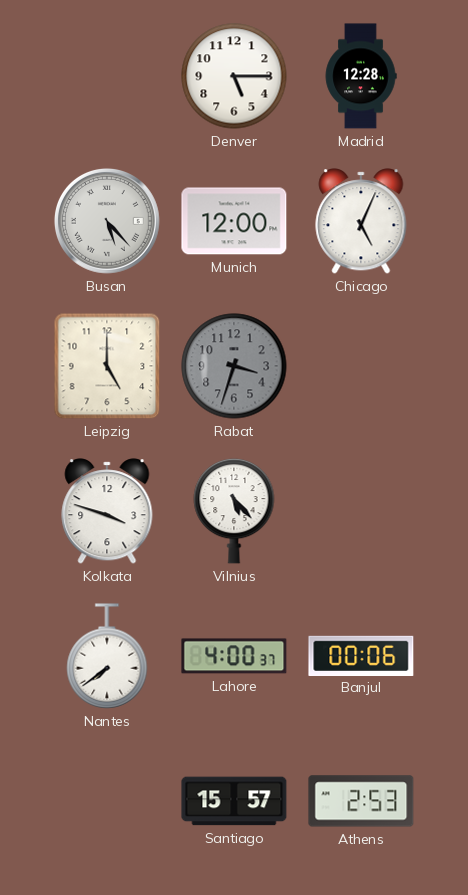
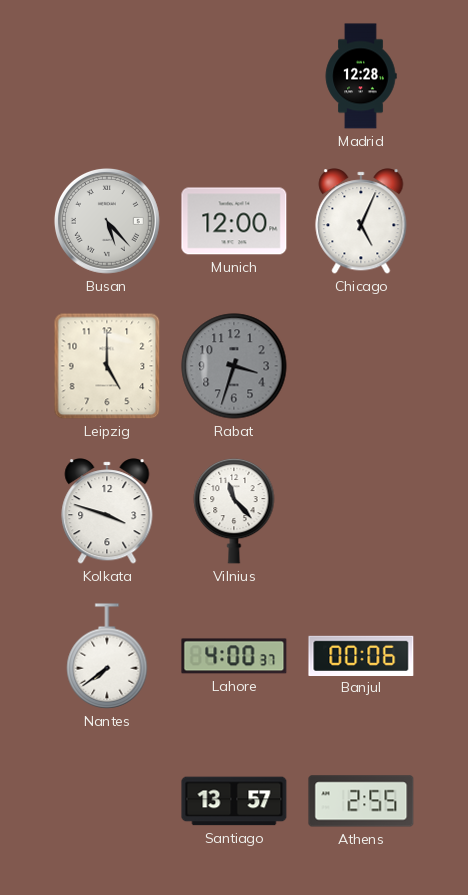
Denver: 5:15 -> none (234, 76)
Vilnius: 5:23 -> 11:23 (234, 511)
Santiago: 15:57 -> 13:57 (234, 801)
Athens: 2:53 -> 2:55 (361, 801)
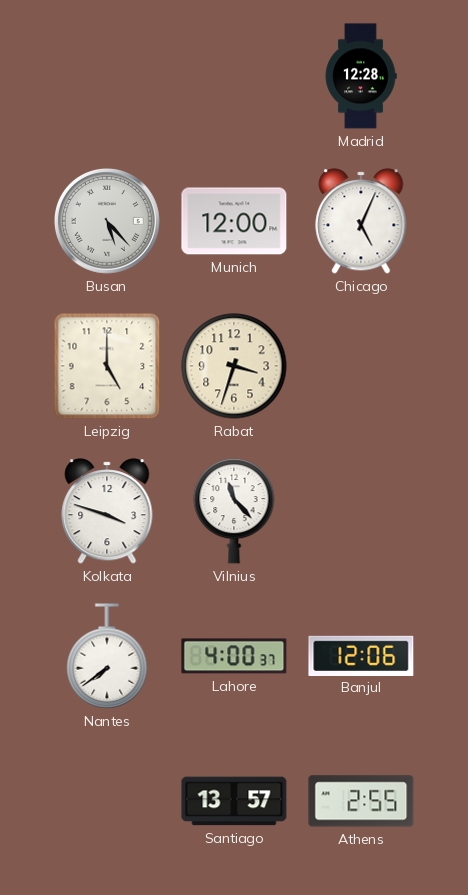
Rabat dial: grey -> cream (234, 366)
Banjul: 00:06 -> 12:06 (361, 655)
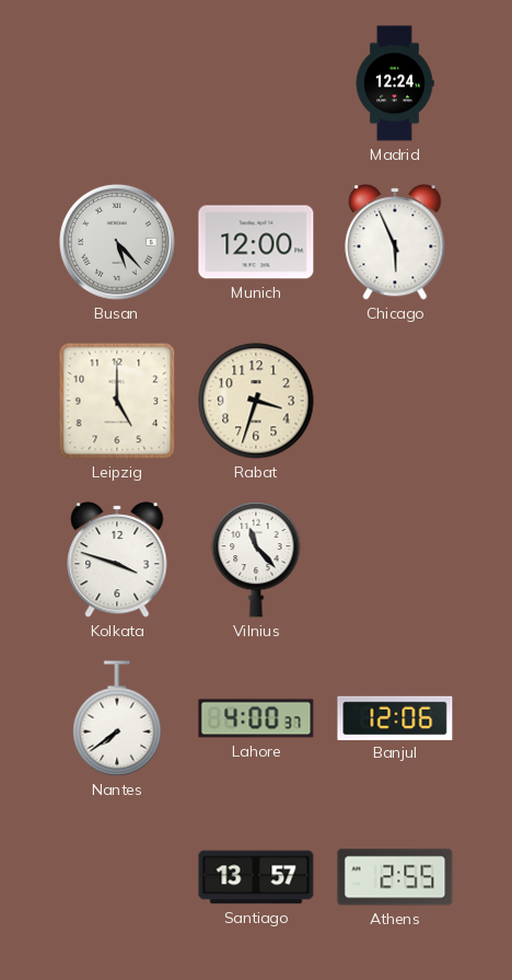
Madrid: 12:28 -> 12:24 (395, 83)
Chicago: 5:04 -> 5:56 (395, 242)
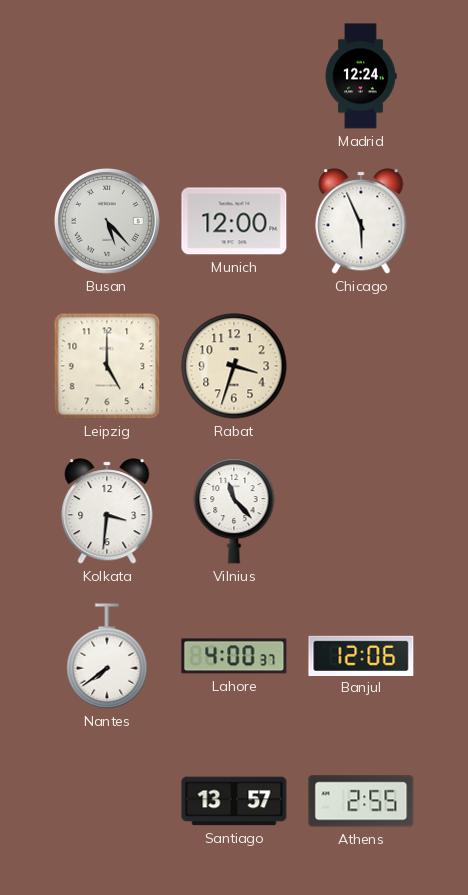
Kolkata: 3:48 -> 3:31 (107, 511)
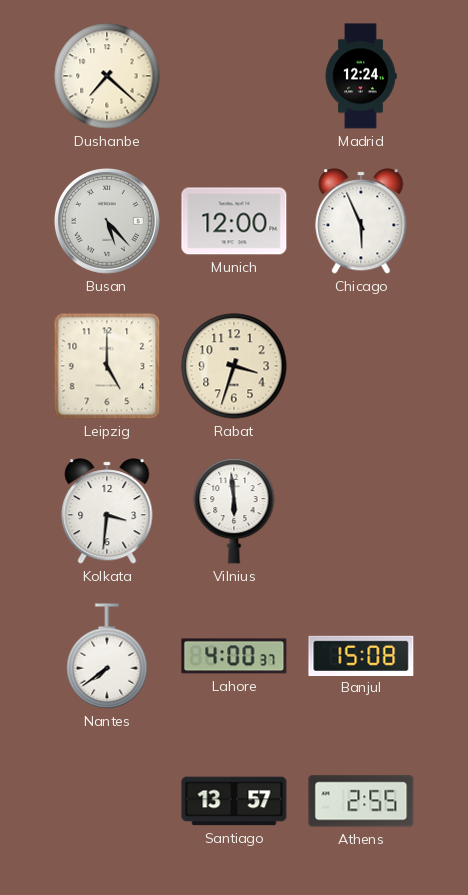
Dushanbe: none -> 7:22 (107, 76)
Vilnius: 11:23 -> 5:59 (234, 511)
Banjul: 12:06 -> 15:08 (361, 655)
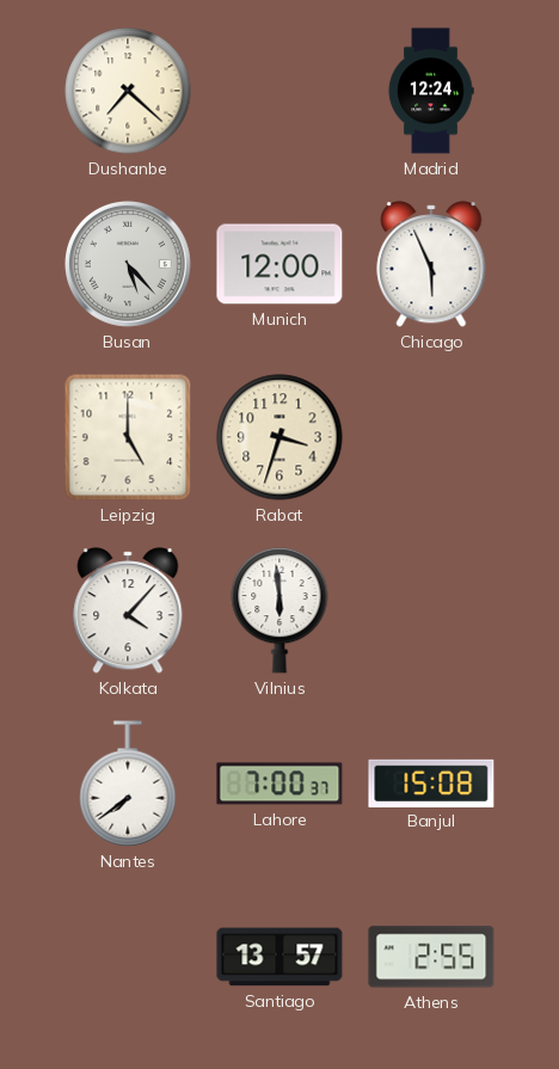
Kolkata: 3:31 -> 4:07 (128, 610)
Lahore: 4:00 -> 7:00 (279, 784)
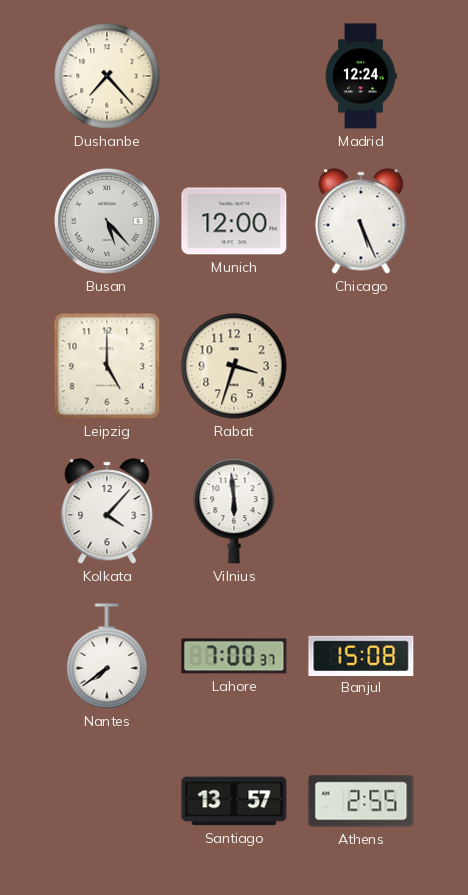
Dushanbe: 7:22 -> 7:23 (107, 76)
Chicago: 5:56 -> 5:26 (361, 221)
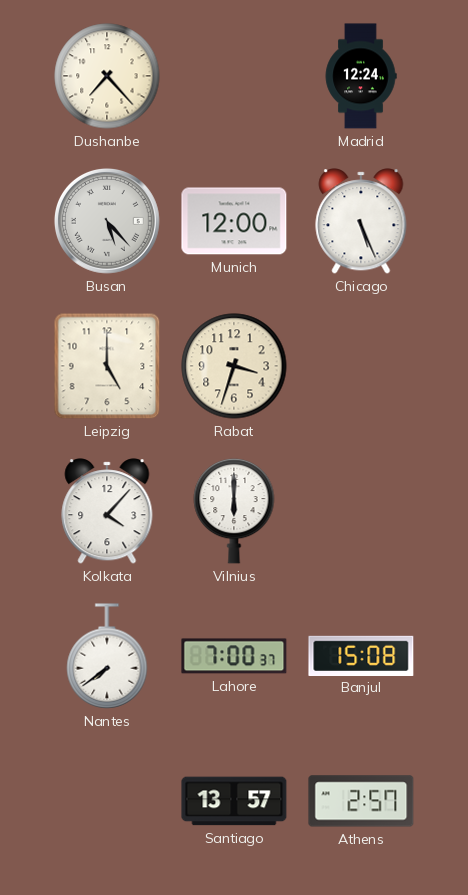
Vilnius: 5:59 -> 6:00 (234, 511)
Athens: 2:55 -> 2:57 (361, 801)
